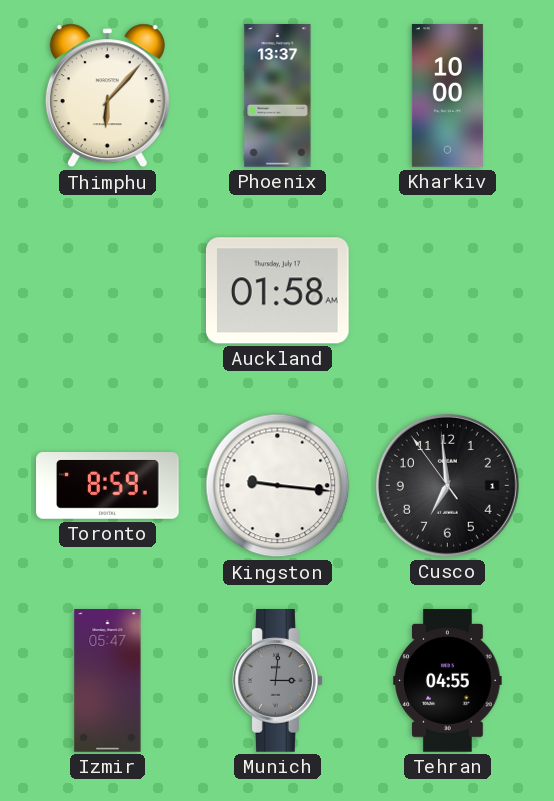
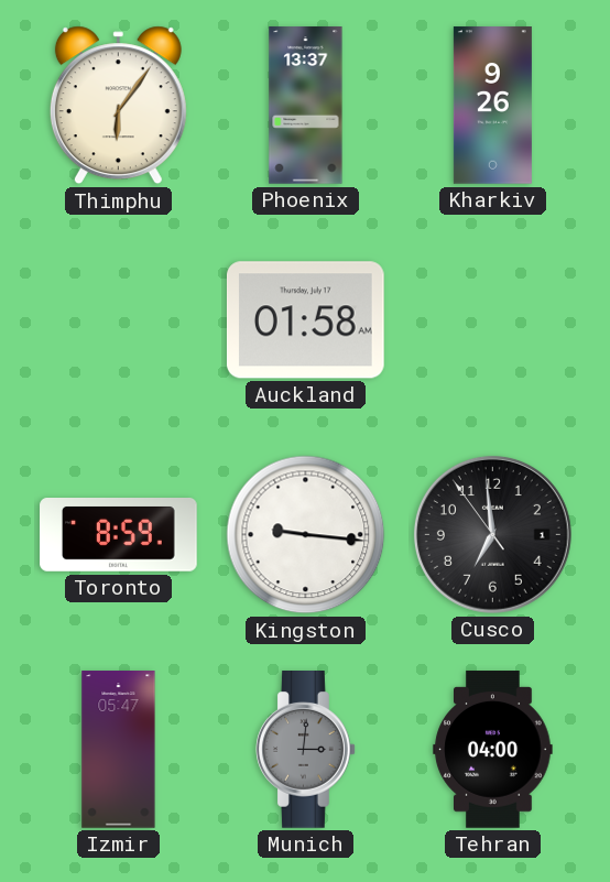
Thimphu: 6:07 -> 6:06 (118, 106)
Kharkiv: 10:00 -> 9:26 (492, 106)
Tehran: 04:55 -> 04:00 (493, 750)
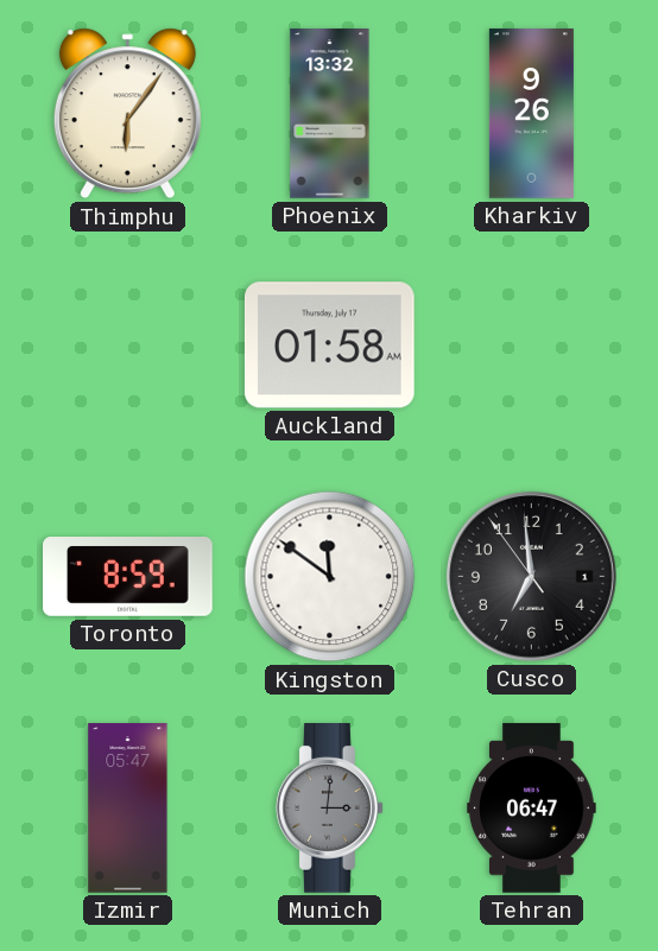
Phoenix: 13:37 -> 13:32 (330, 114)
Kingston: 9:16 -> 11:51 (330, 577)
Tehran: 04:00 -> 06:47 (532, 809)
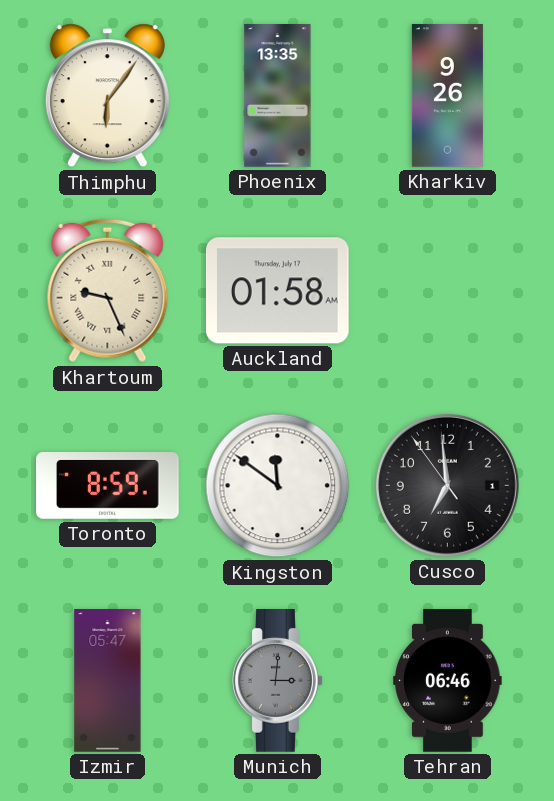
Phoenix: 13:32 -> 13:35 (278, 96)
Khartoum: none -> 9:26 (108, 291)
Tehran: 06:47 -> 06:46 (448, 681)
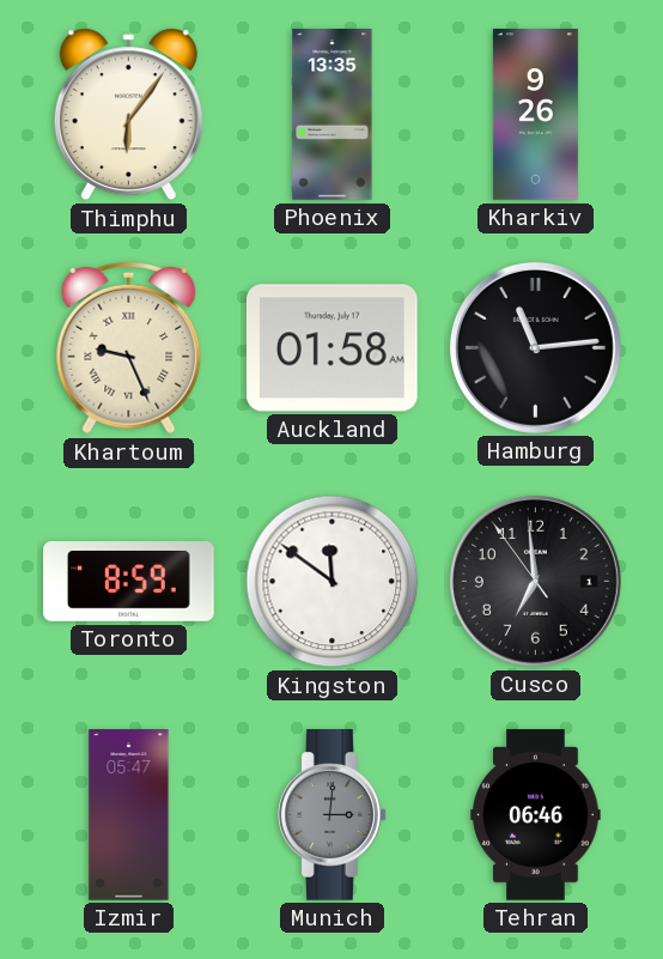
Hamburg: none -> 11:14 (535, 347)
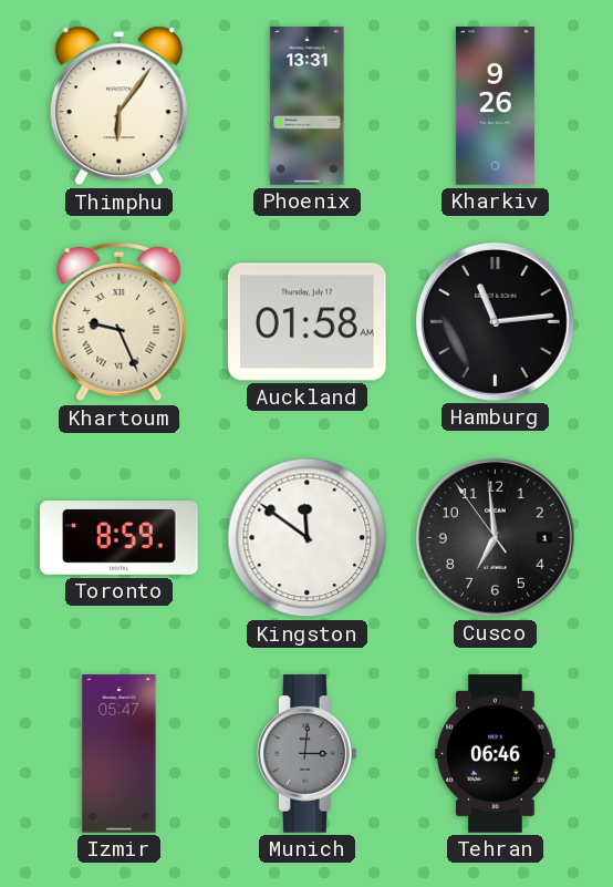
Phoenix: 13:35 -> 13:31 (308, 106)
